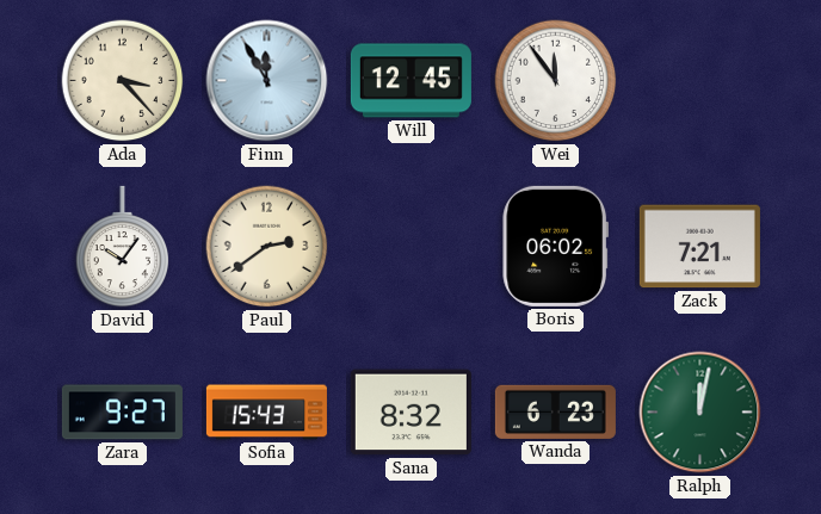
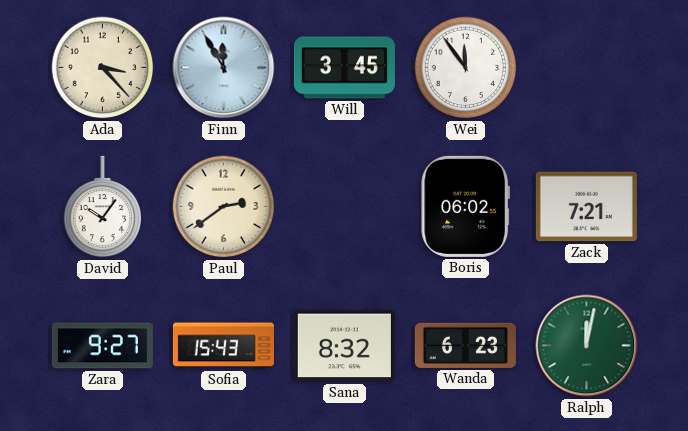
Will: 12:45 -> 3:45 (344, 68)
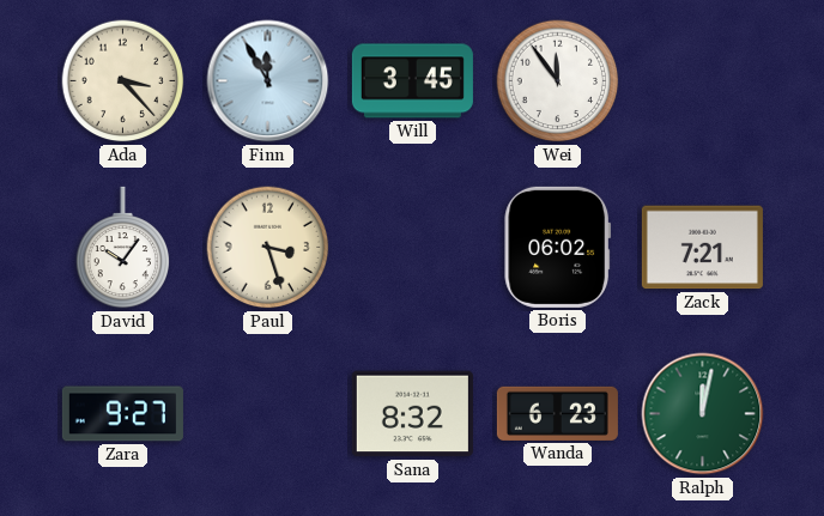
Paul: 2:39 -> 3:27 (268, 248)
Sofia: 15:43 -> none (223, 346)
